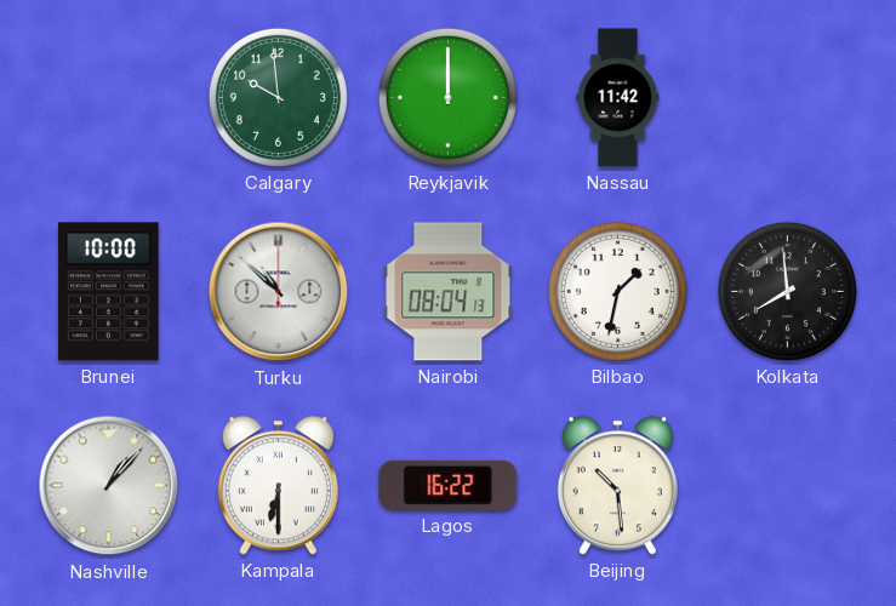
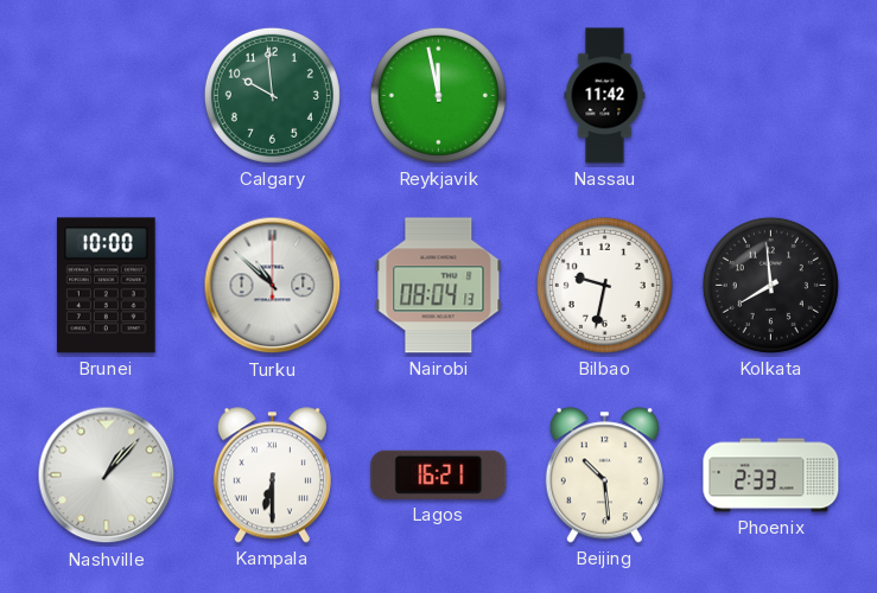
Reykjavik: 12:00 -> 11:58 (438, 95)
Bilbao: 1:32 -> 9:32 (604, 285)
Lagos: 16:22 -> 16:21 (439, 474)
Phoenix: none -> 2:33 (771, 476)
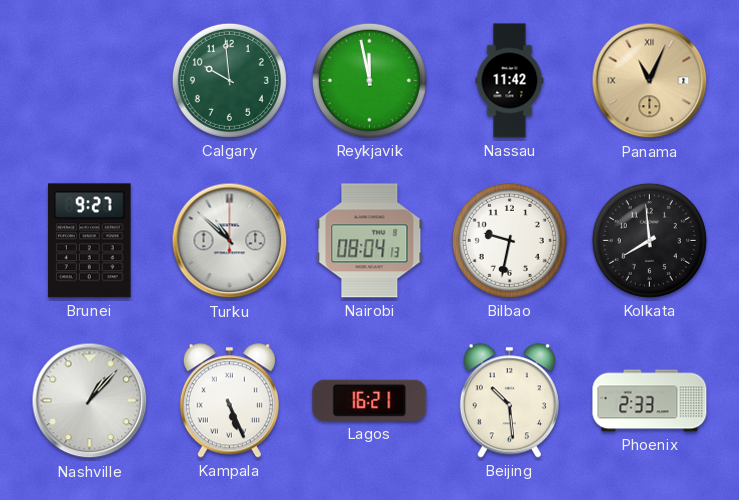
Panama: none -> 11:04 (650, 81)
Brunei: 10:00 -> 9:27 (90, 241)
Kampala: 6:30 -> 5:26 (229, 401)
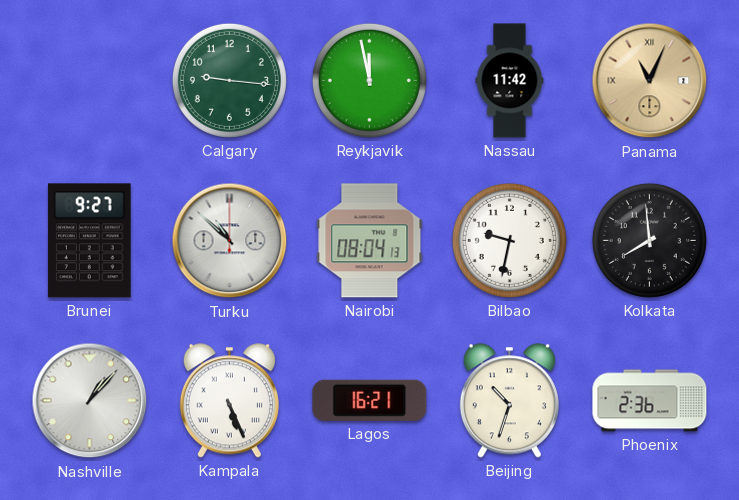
Calgary: 9:59 -> 9:16 (229, 80)
Beijing: 10:29 -> 10:33 (509, 401)
Phoenix: 2:33 -> 2:36 (650, 401)
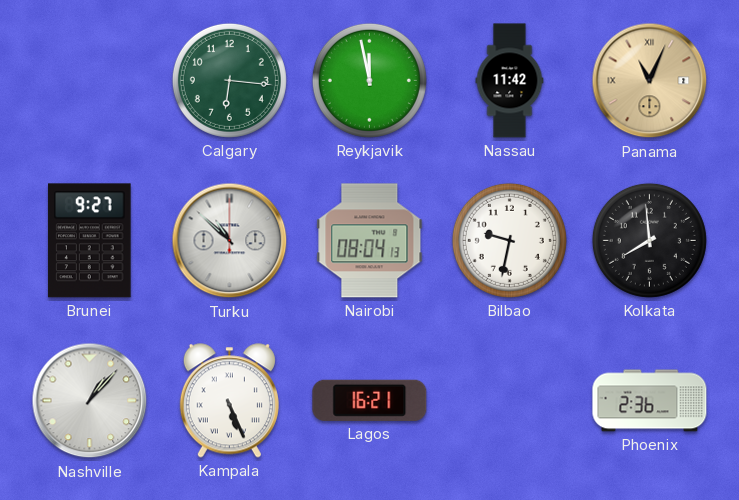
Calgary: 9:16 -> 6:16 (229, 80)
Beijing: 10:33 -> none (509, 401)
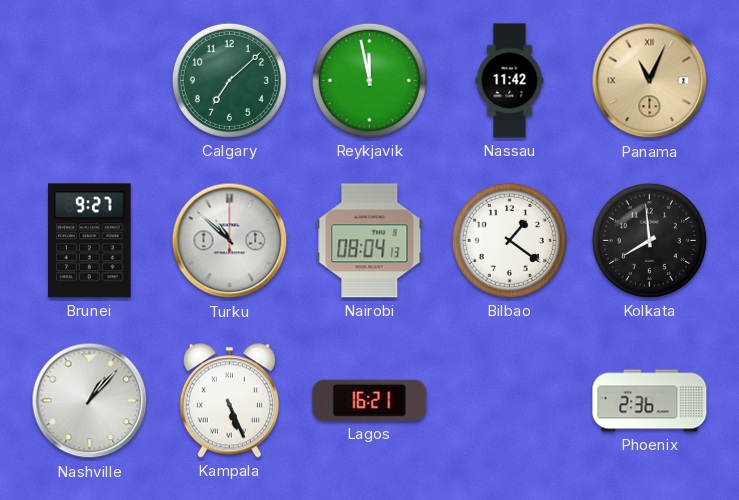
Calgary: 6:16 -> 7:08 (229, 80)
Bilbao: 9:32 -> 1:21 (509, 240)
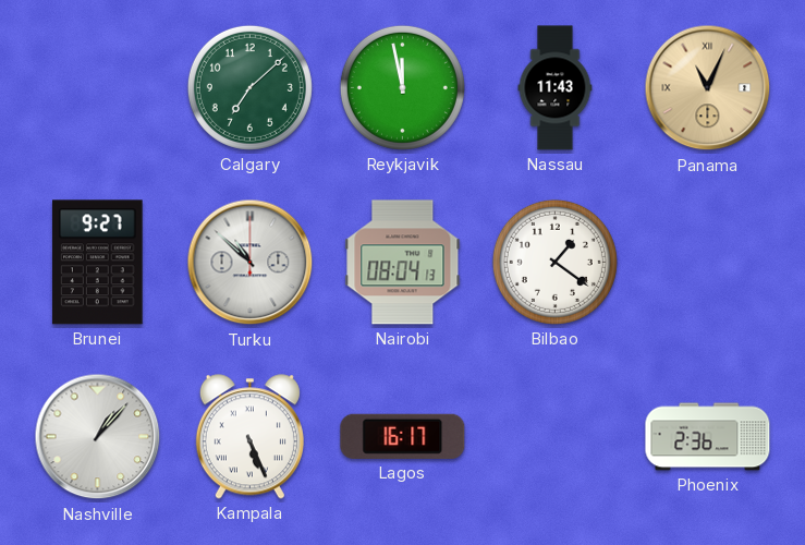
Nassau: 11:42 -> 11:43 (556, 88)
Kolkata: 7:59 -> none (649, 240)
Lagos: 16:21 -> 16:17 (403, 436)
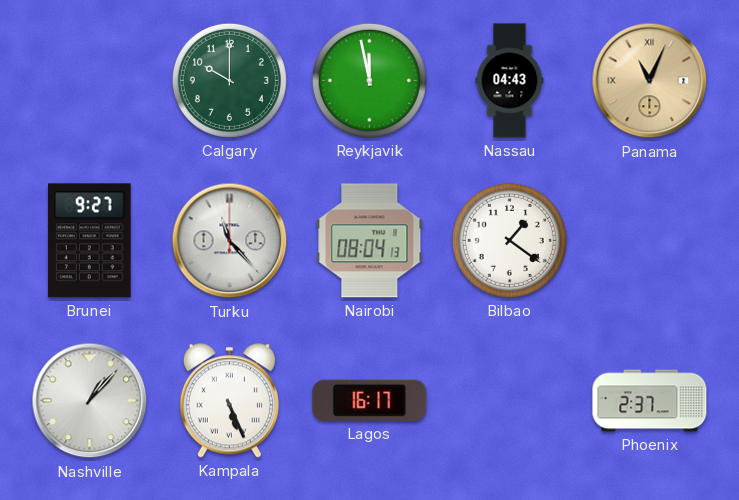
Calgary: 7:08 -> 10:00 (229, 80)
Nassau: 11:43 -> 04:43 (510, 81)
Turku: 10:52 -> 11:23 (230, 241)
Phoenix: 2:36 -> 2:37 (650, 401)
